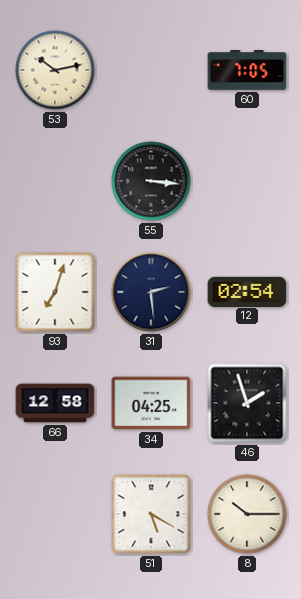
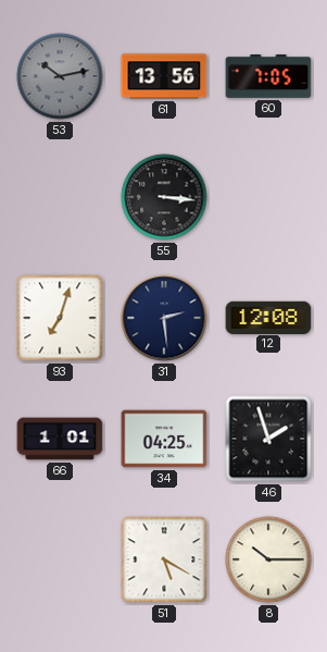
53 dial: cream -> grey (60, 76)
61: none -> 13:56 (164, 76)
12: 02:54 -> 12:08 (268, 317)
66: 12:58 -> 1:01 (60, 439)
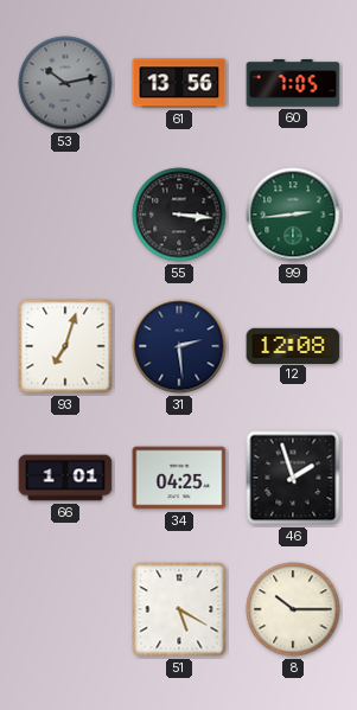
99: none -> 2:44 (293, 215)
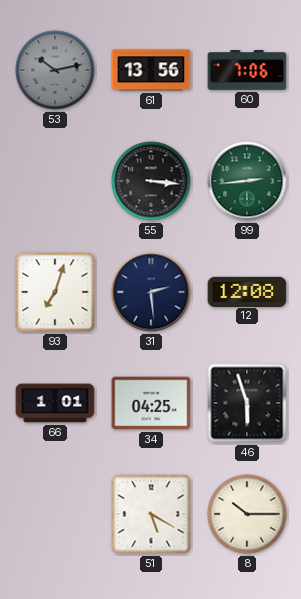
60: 7:05 -> 7:06 (247, 71)
46: 1:57 -> 5:57 (247, 403)
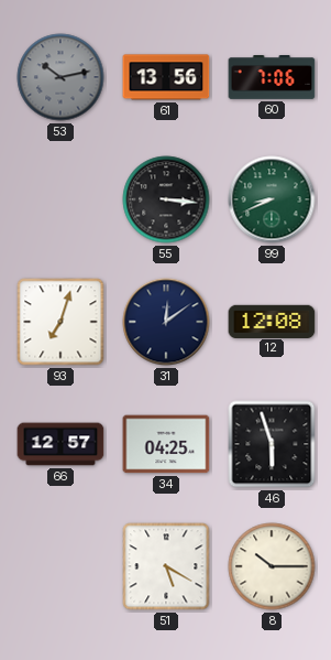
99: 2:44 -> 8:41 (272, 199)
31: 2:29 -> 12:09 (166, 322)
66: 1:01 -> 12:57 (60, 444)
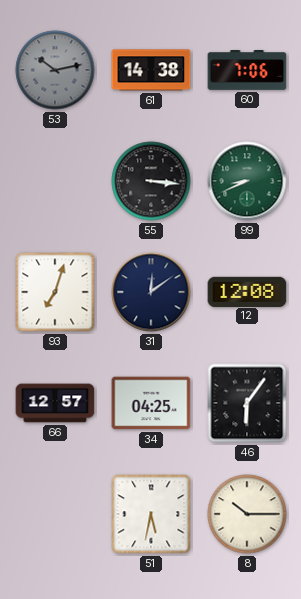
61: 13:56 -> 14:38 (151, 70)
46: 5:57 -> 6:06 (247, 403)
51: 5:20 -> 5:32 (151, 514)
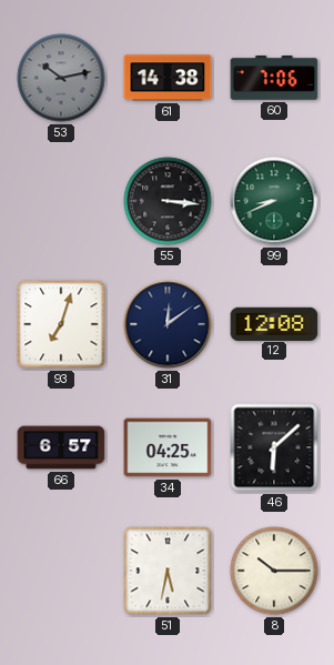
66: 12:57 -> 6:57 (61, 447)
46: 6:06 -> 6:08 (274, 447)
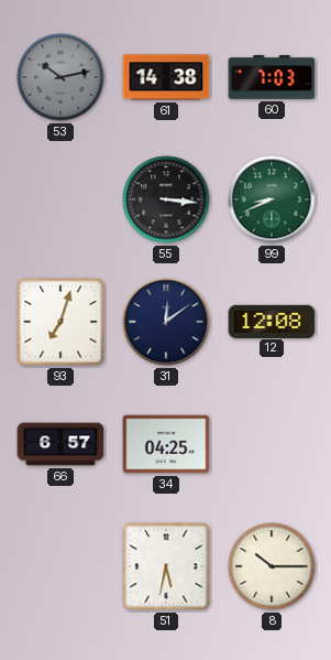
60: 7:06 -> 7:03 (272, 78)
46: 6:08 -> none (274, 447)
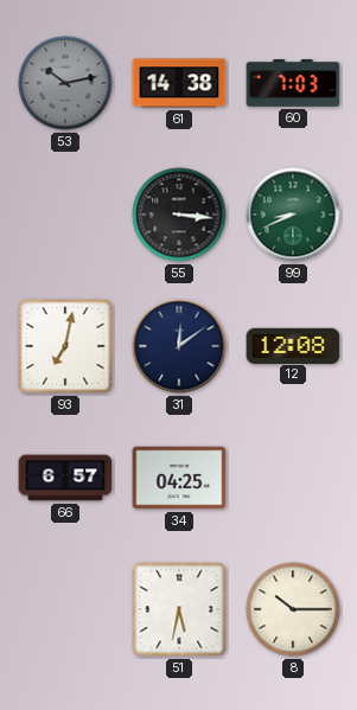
93: 7:03 -> 7:02 (65, 346)
